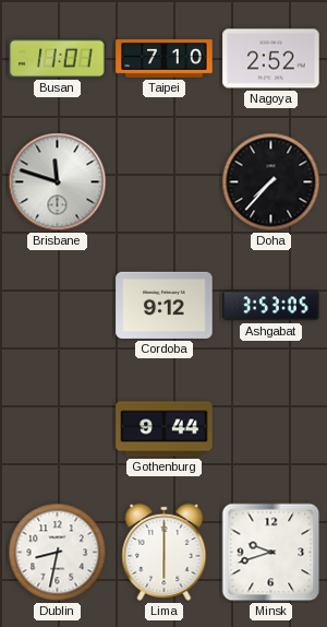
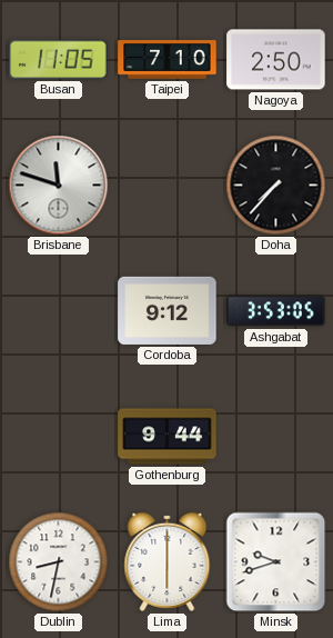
Busan: 11:01 -> 11:05 (59, 59)
Nagoya: 2:52 -> 2:50 (276, 60)
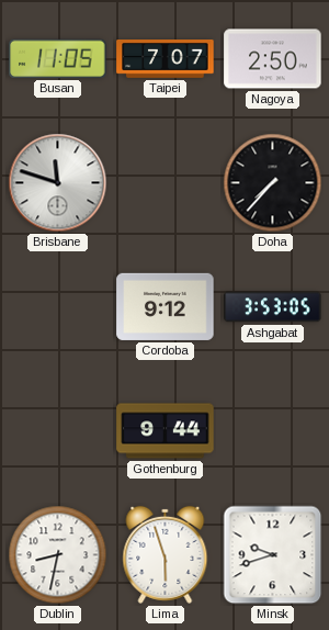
Taipei: 7:10 -> 7:07 (166, 59)
Lima: 6:00 -> 5:57 (166, 554)
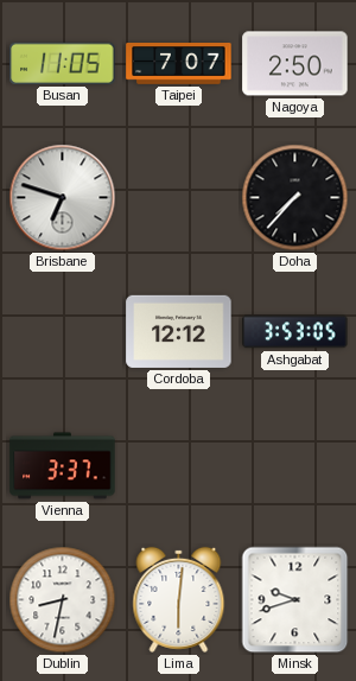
Brisbane: 11:48 -> 6:48 (63, 198)
Cordoba: 9:12 -> 12:12 (179, 331)
Vienna: none -> 3:37 (63, 466)
Gothenburg: 9:44 -> none (166, 431)
Lima: 5:57 -> 6:01 (179, 599)
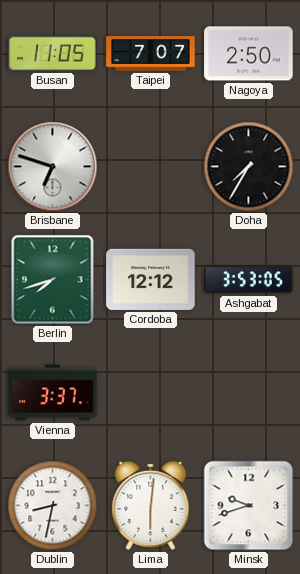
Doha: 7:37 -> 7:35 (249, 167)
Berlin: none -> 7:42 (53, 280)
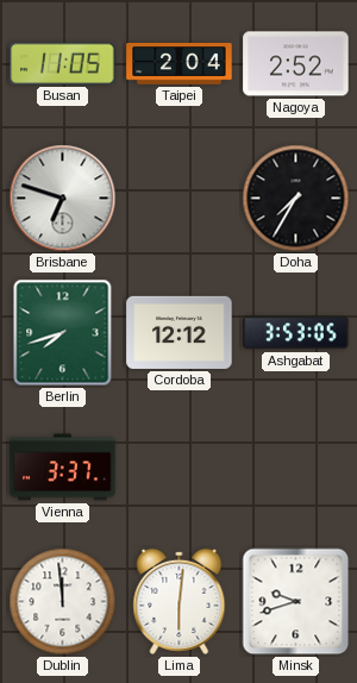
Taipei: 7:07 -> 2:04 (180, 64)
Nagoya: 2:50 -> 2:52 (296, 64)
Dublin: 8:32 -> 11:59 (63, 602)
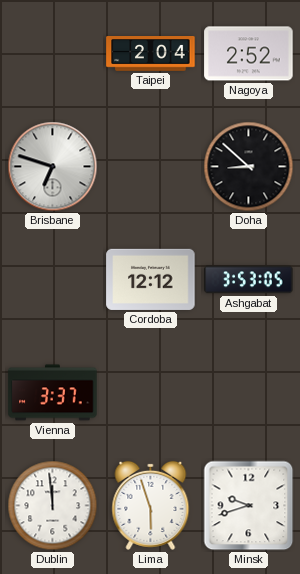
Busan: 11:05 -> none (63, 63)
Doha: 7:35 -> 8:52 (249, 167)
Berlin: 7:42 -> none (63, 333)
Lima: 6:01 -> 5:57 (151, 505)
